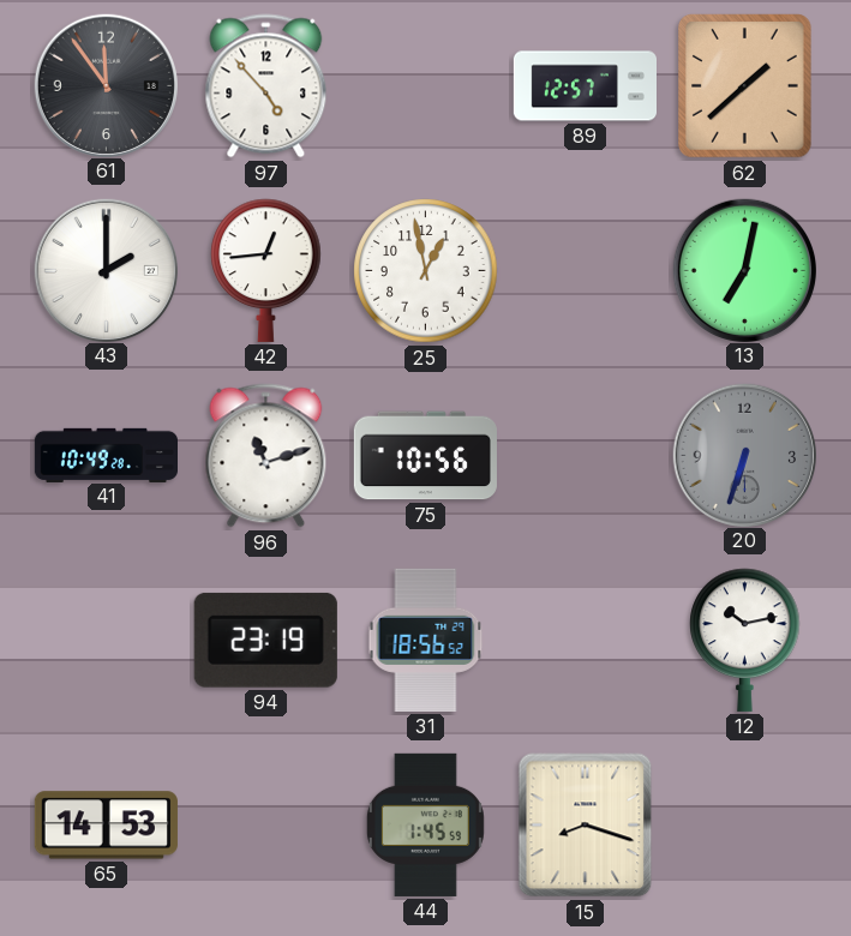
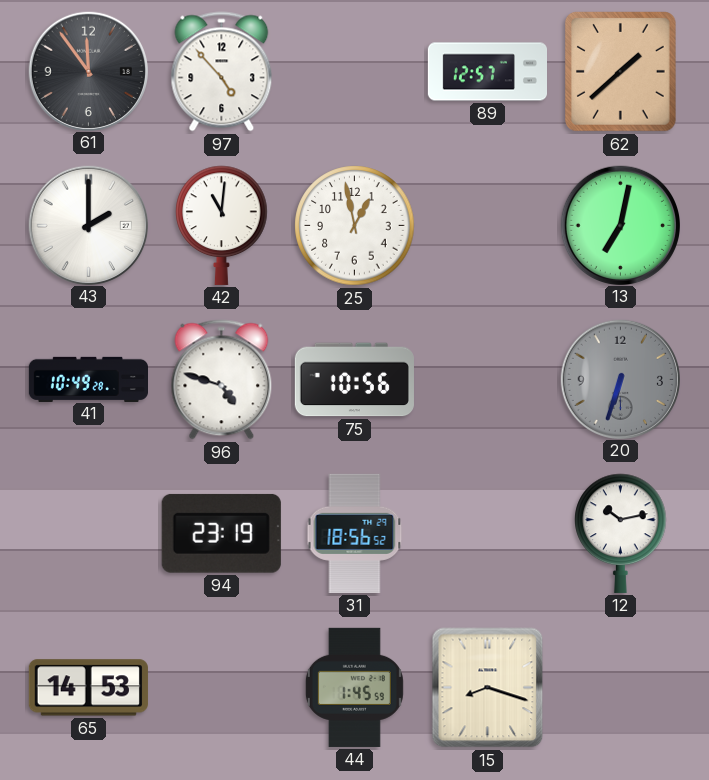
42: 12:44 -> 11:01 (222, 225)
96: 11:12 -> 4:48 (222, 380)
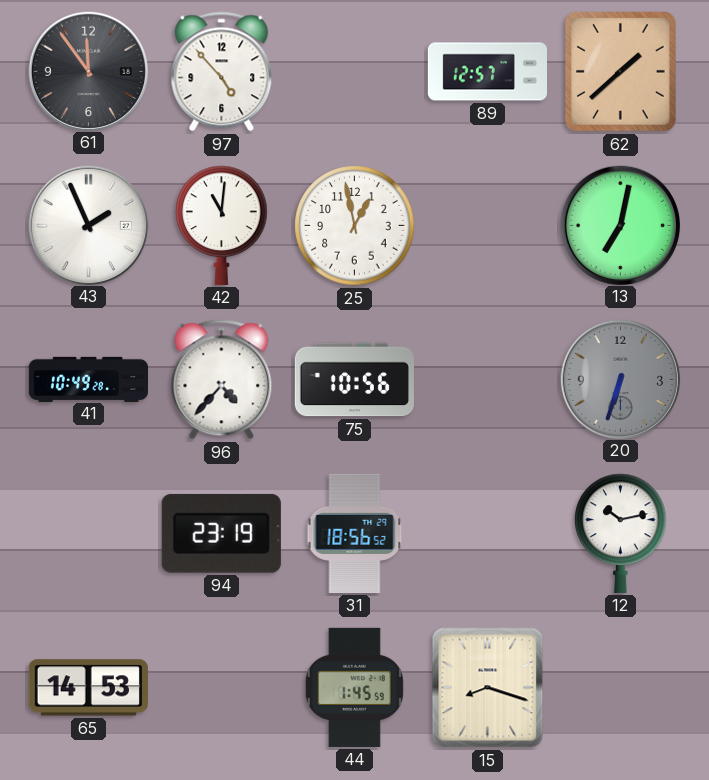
43: 2:00 -> 1:56 (88, 225)
96: 4:48 -> 4:37 (222, 380)
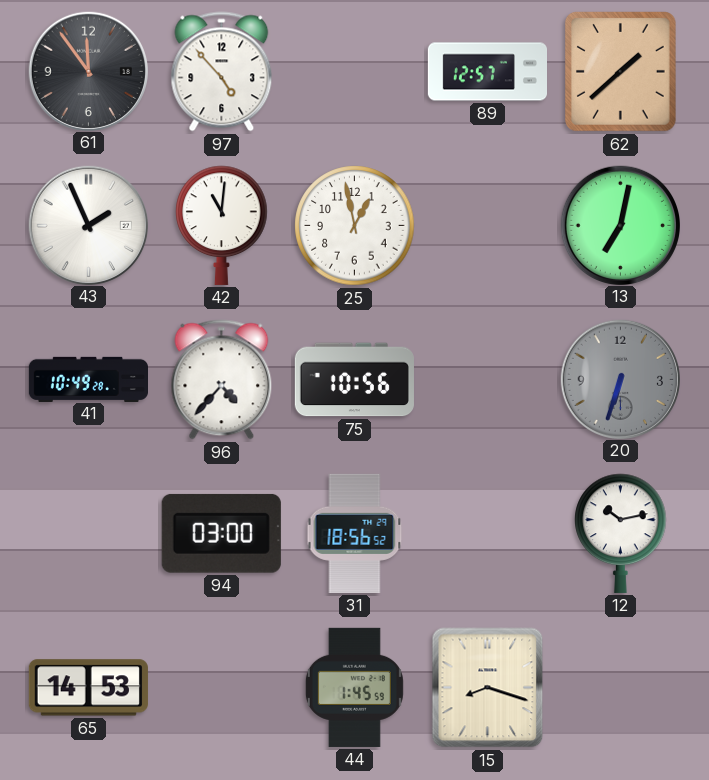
94: 23:19 -> 03:00 (221, 533)
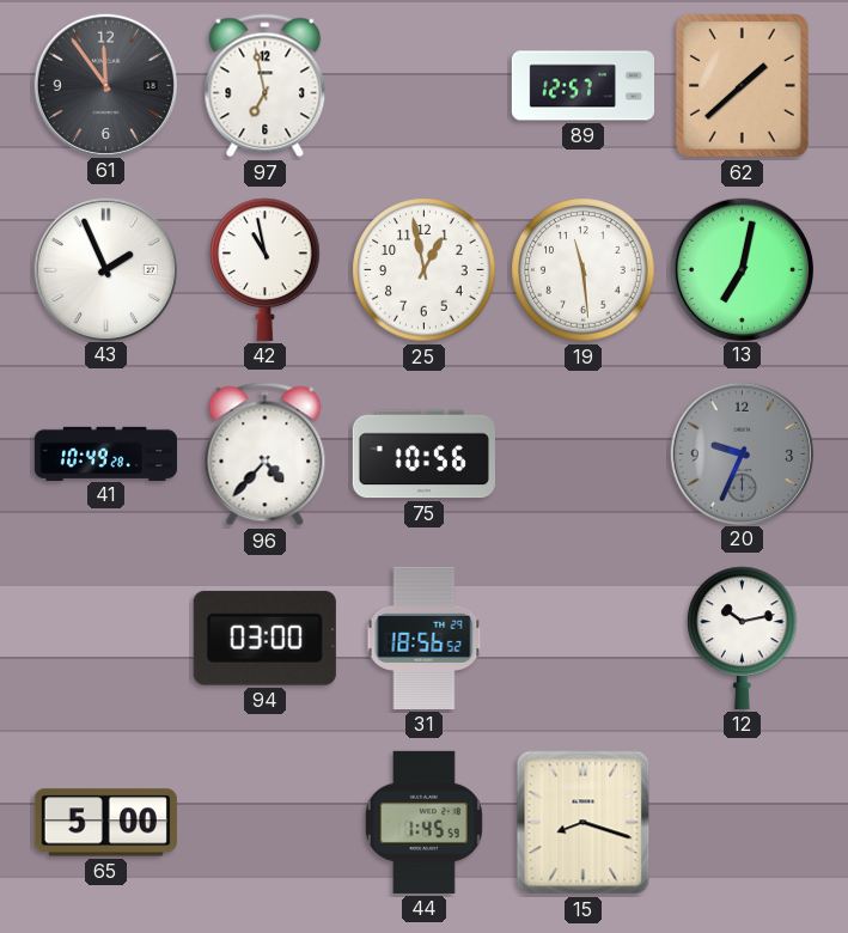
97: 4:53 -> 6:58 (266, 86)
42: 11:01 -> 10:58 (266, 269)
19: none -> 11:29 (584, 270)
20: 6:33 -> 9:34 (742, 453)
65: 14:53 -> 5:00 (105, 823)
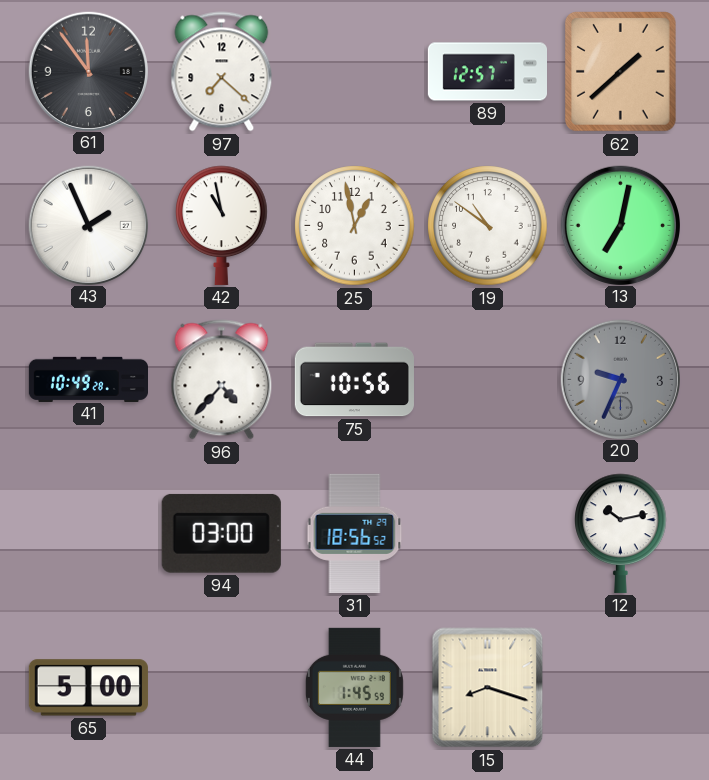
97: 6:58 -> 7:22 (222, 72)
19: 11:29 -> 10:51 (488, 226)
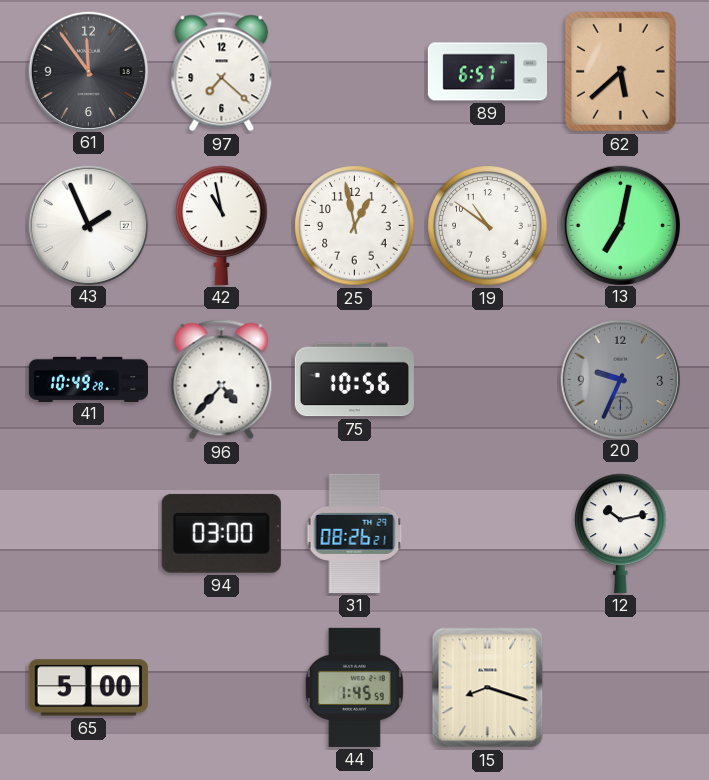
89: 12:57 -> 6:57 (487, 72)
62: 1:38 -> 5:38 (621, 72)
31: 18:56 -> 08:26 (355, 533)
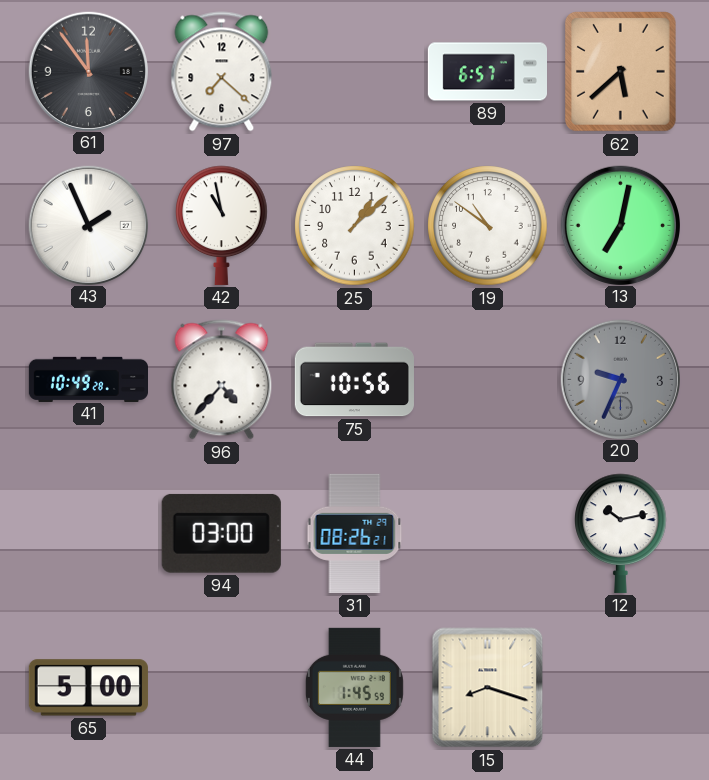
25: 12:58 -> 1:08 (355, 226)
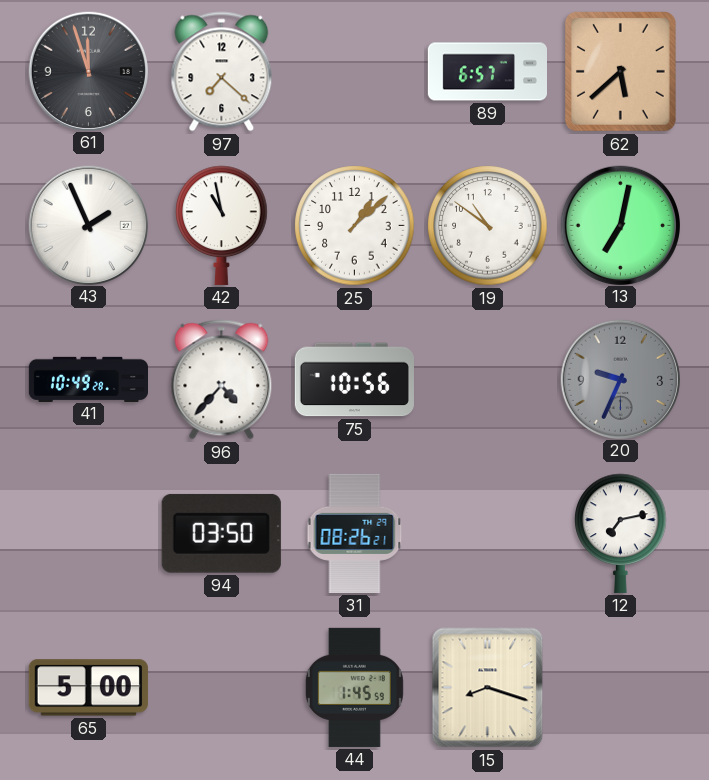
61: 11:54 -> 11:57 (88, 71)
94: 03:00 -> 03:50 (221, 533)
12: 10:13 -> 7:13 (621, 533)
